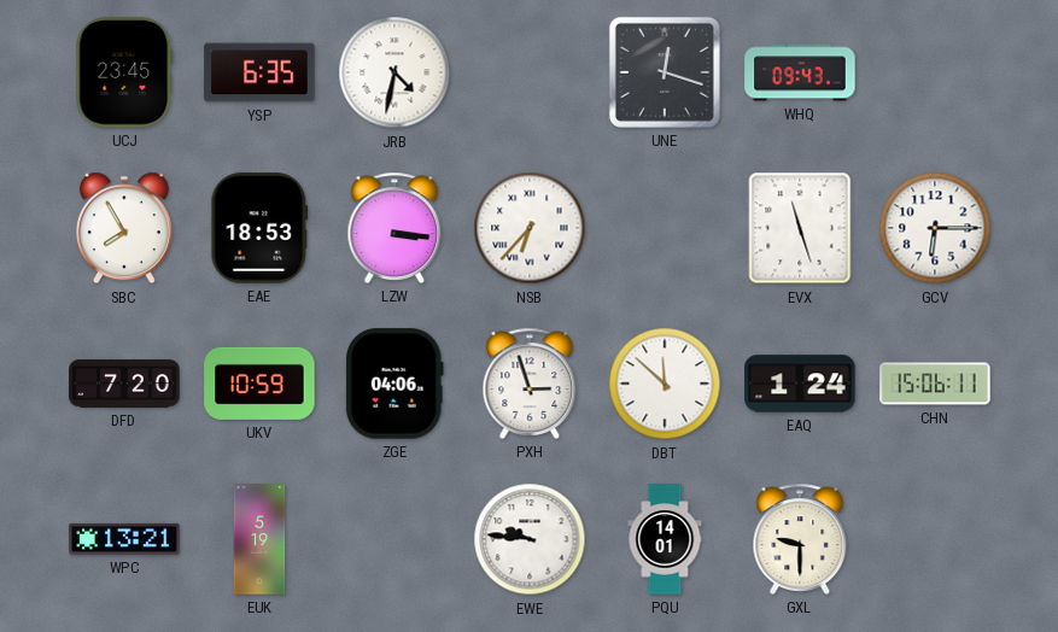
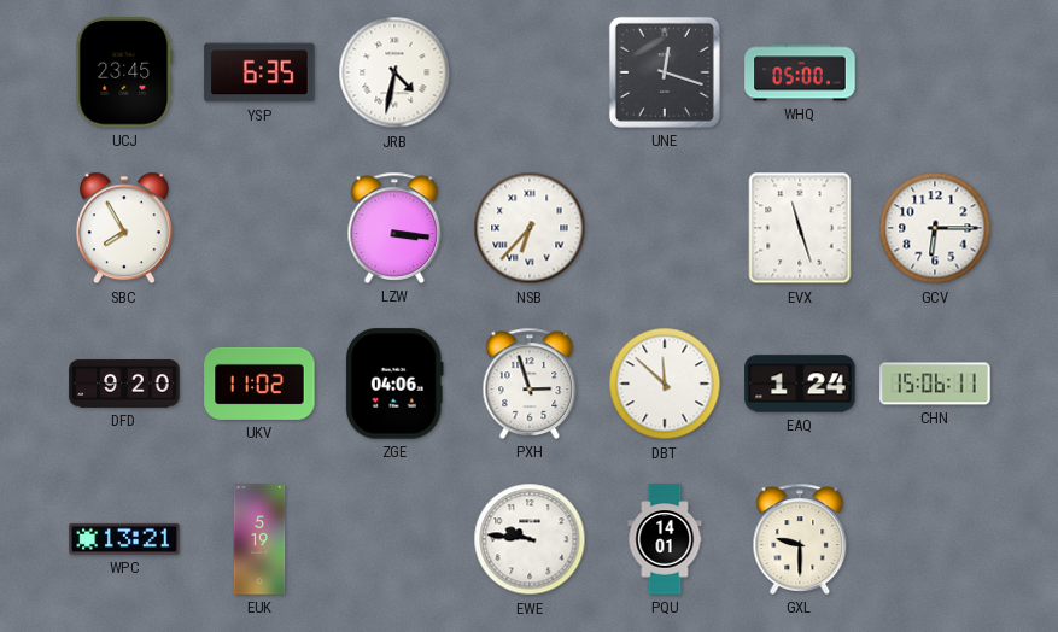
WHQ: 09:43 -> 05:00 (800, 72)
EAE: 18:53 -> none (259, 228)
DFD: 7:20 -> 9:20 (124, 384)
UKV: 10:59 -> 11:02 (259, 384)
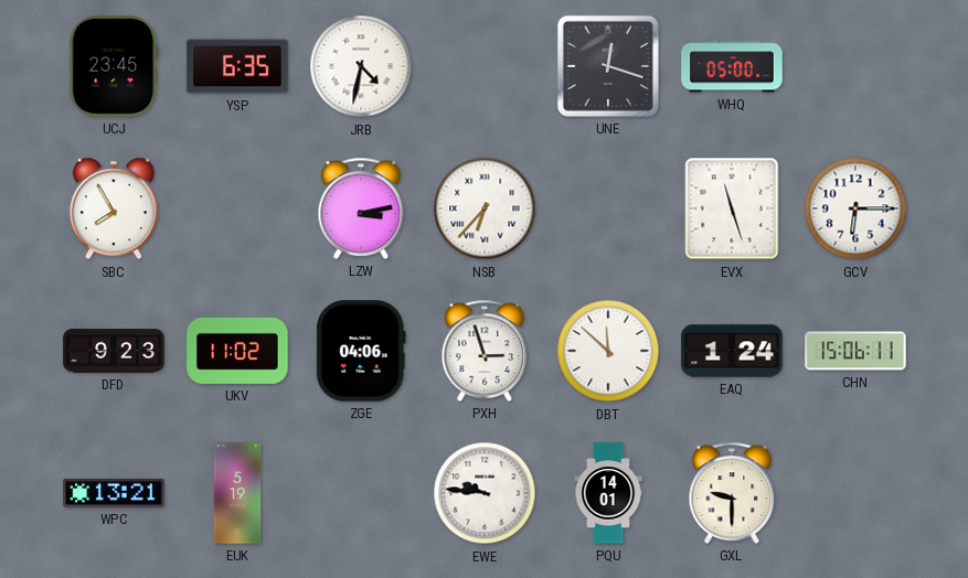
LZW: 3:16 -> 3:13 (361, 208)
DFD: 9:20 -> 9:23 (114, 351)
